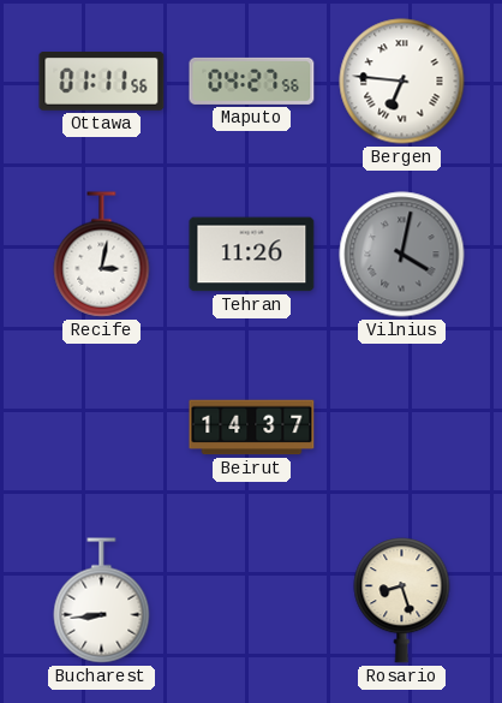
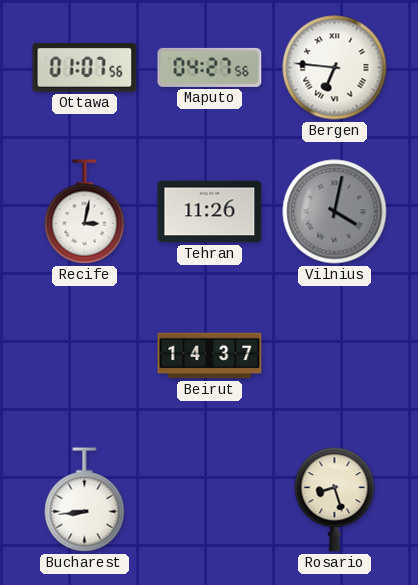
Ottawa: 01:11 -> 01:07 (85, 68)
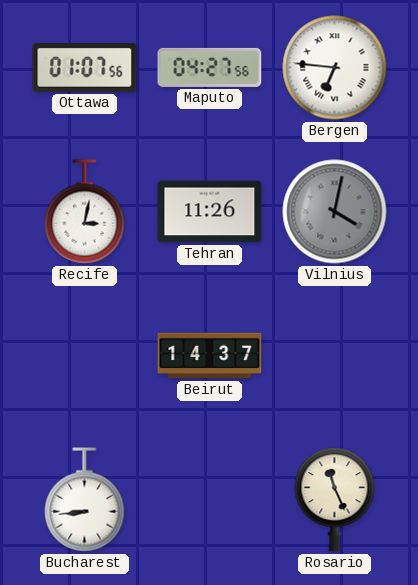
Rosario: 8:27 -> 11:26 (335, 500)
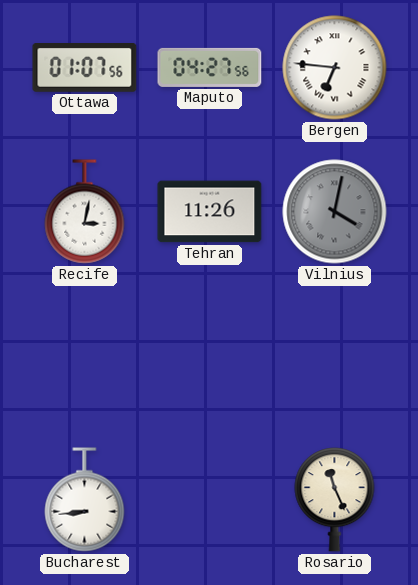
Beirut: 14:37 -> none (210, 356)
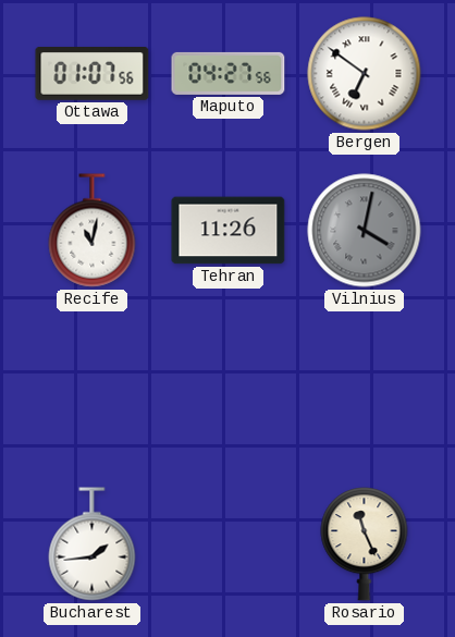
Bergen: 6:46 -> 6:51 (365, 74)
Recife: 3:02 -> 11:02 (93, 231)
Bucharest: 8:44 -> 1:44 (93, 544)
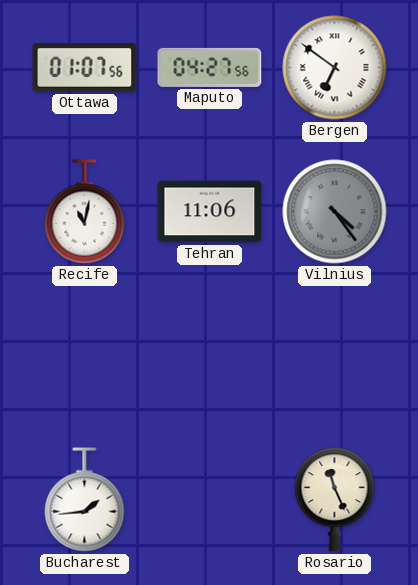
Tehran: 11:26 -> 11:06 (210, 212)
Vilnius: 4:02 -> 4:24 (335, 212)
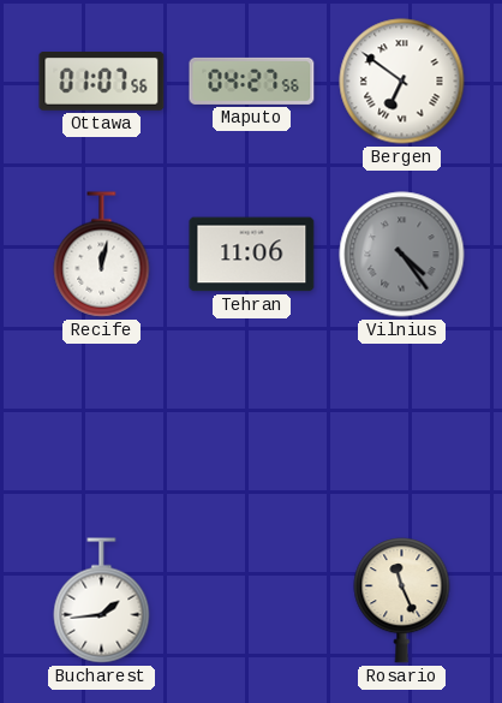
Recife: 11:02 -> 12:02 (102, 255)
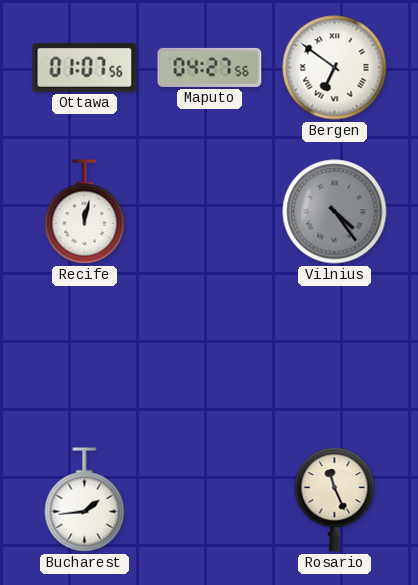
Tehran: 11:06 -> none (252, 255)
